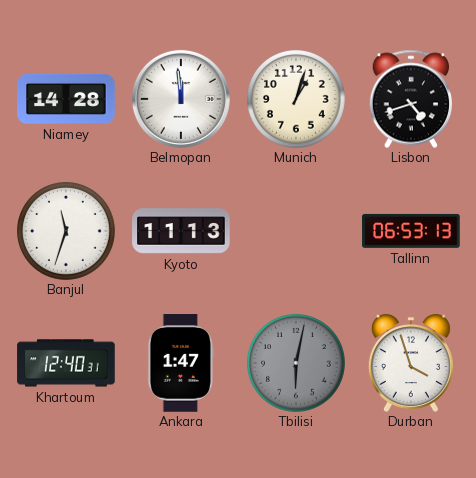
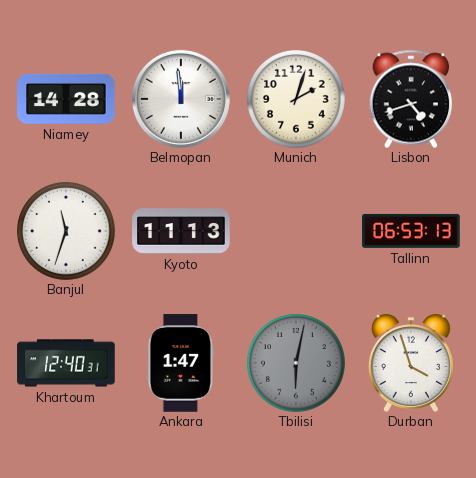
Munich: 1:03 -> 2:03 (297, 100)
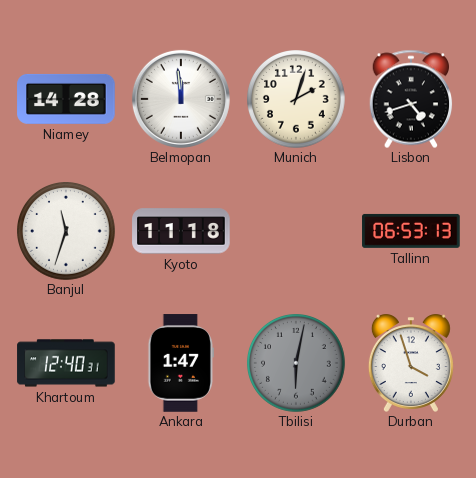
Kyoto: 11:13 -> 11:18 (181, 231)
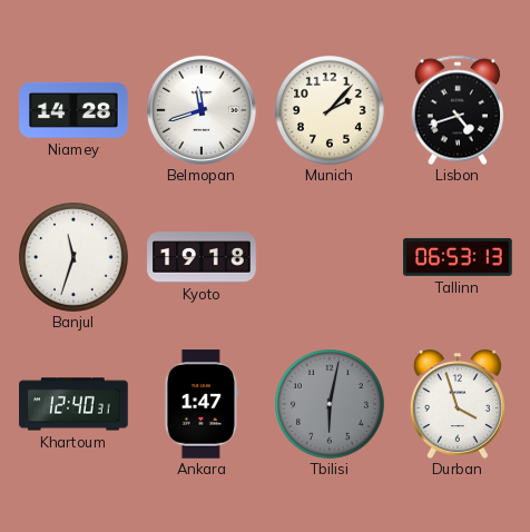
Belmopan: 11:59 -> 11:42 (202, 110)
Munich: 2:03 -> 2:07 (331, 111)
Kyoto: 11:18 -> 19:18 (202, 257)
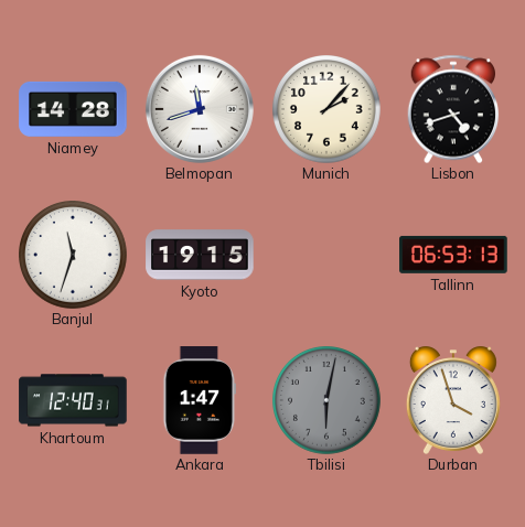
Kyoto: 19:18 -> 19:15 (200, 255)
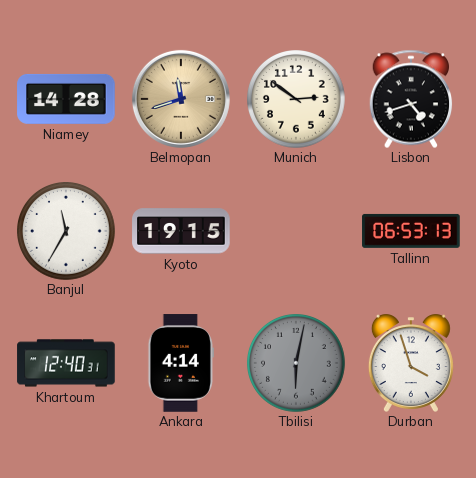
Belmopan dial: white -> champagne (181, 99)
Munich: 2:07 -> 2:51 (297, 100)
Banjul: 11:33 -> 11:35 (67, 232)
Ankara: 1:47 -> 4:14 (180, 363)
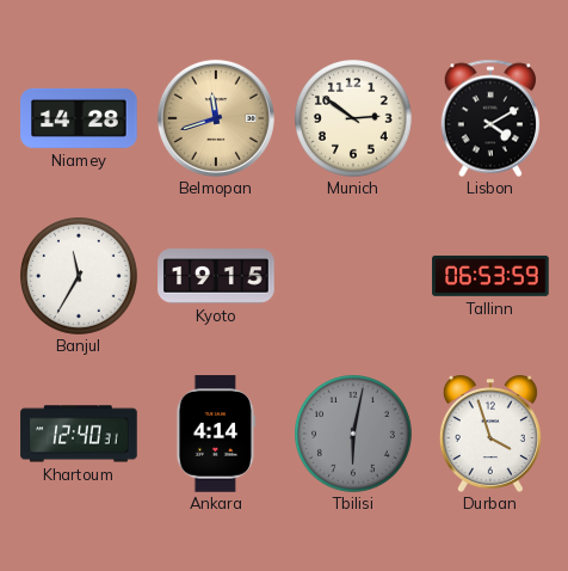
Lisbon: 4:42 -> 4:10 (490, 118)
Tallinn: 06:53:13 -> 06:53:59 (490, 276)
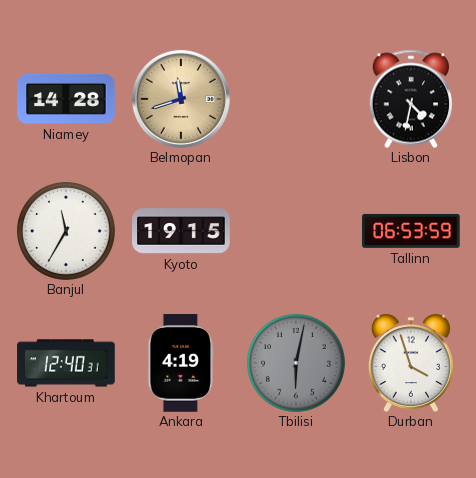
Munich: 2:51 -> none (354, 119)
Lisbon: 4:10 -> 4:32 (411, 99)
Ankara: 4:14 -> 4:19 (180, 363)
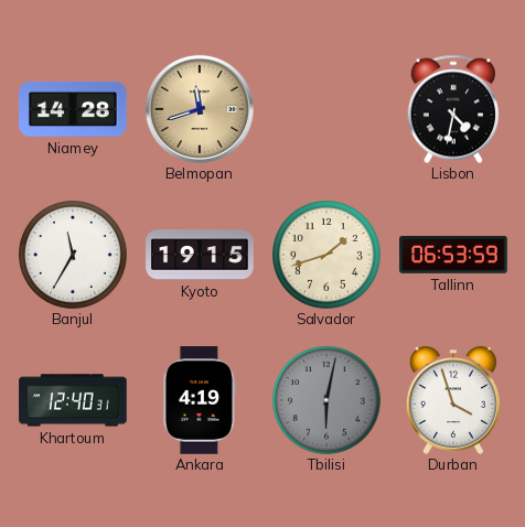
Salvador: none -> 1:42 (328, 256)
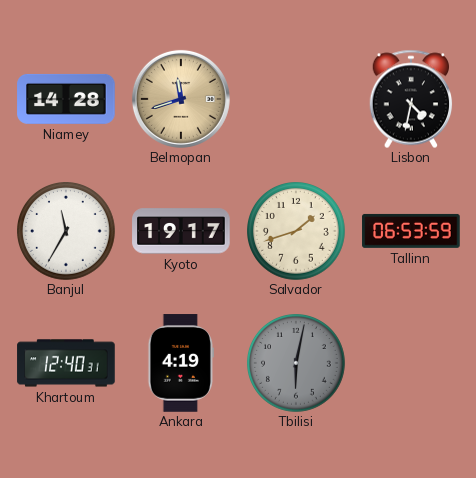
Kyoto: 19:15 -> 19:17 (181, 231)
Durban: 3:57 -> none (453, 400)
